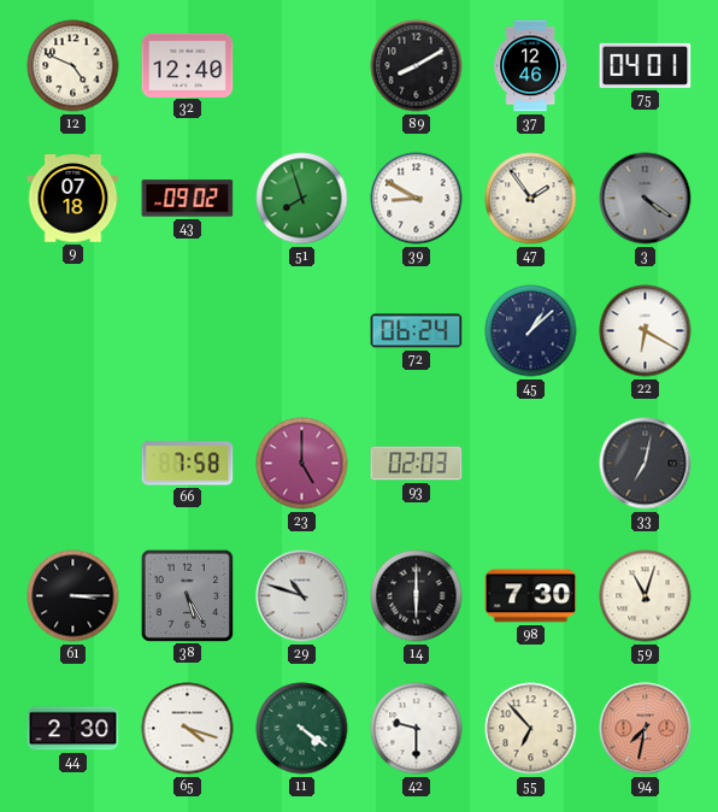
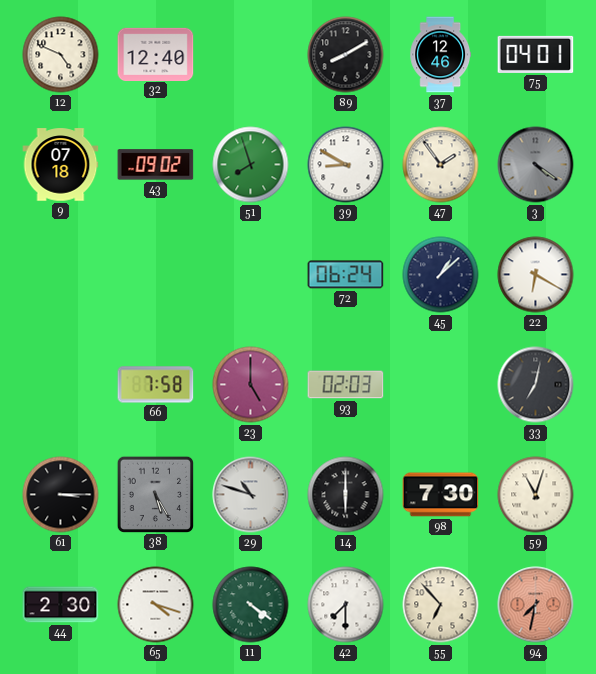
42: 9:30 -> 7:30 (346, 605)
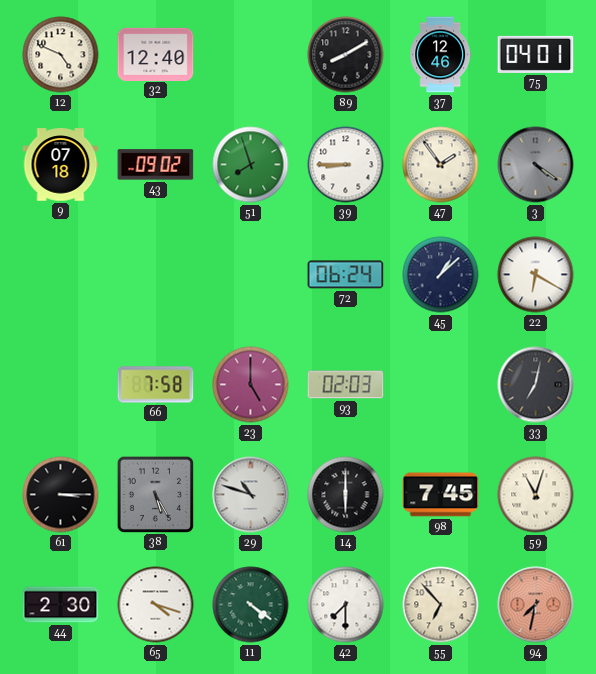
39: 8:50 -> 8:45 (346, 165)
98: 7:30 -> 7:45 (441, 495)
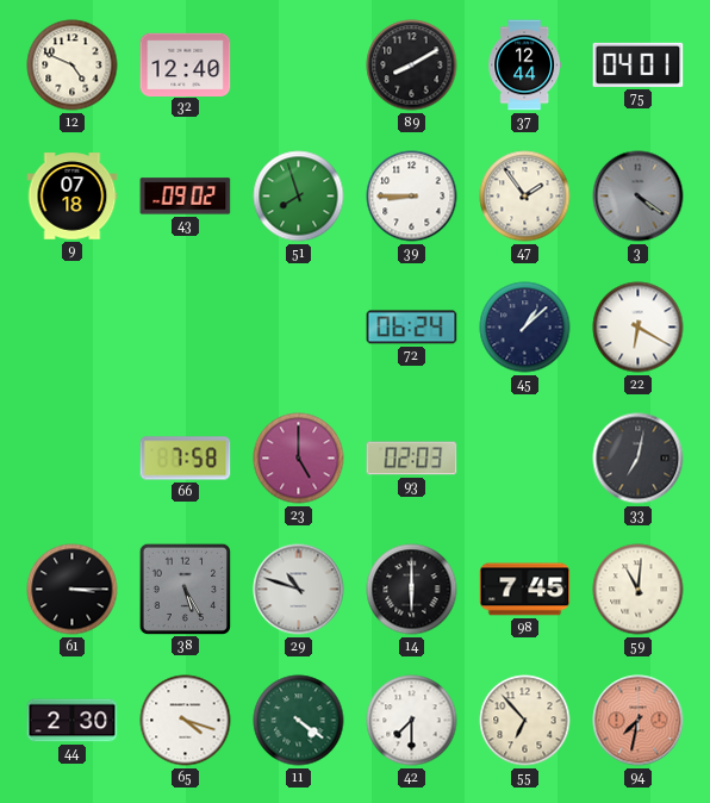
37: 12:46 -> 12:44 (524, 66)
59: 11:03 -> 11:01 (639, 590)
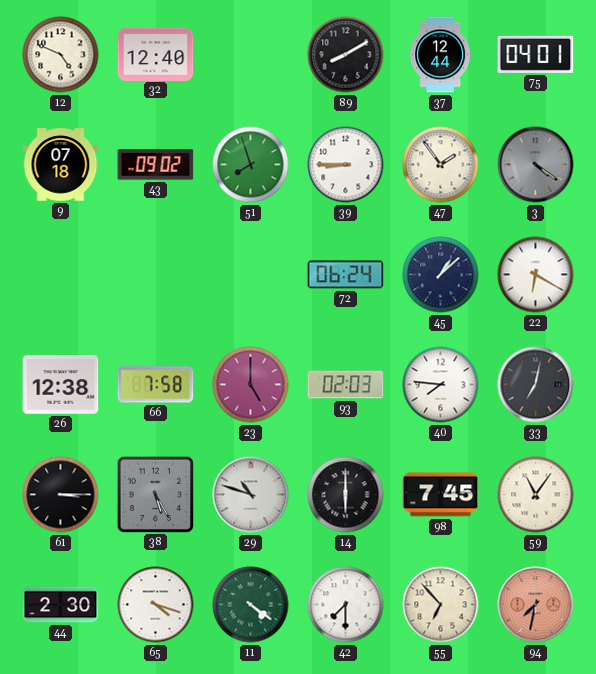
26: none -> 12:38 (61, 385)
40: none -> 7:46 (441, 385)
59: 11:01 -> 11:06 (536, 495)
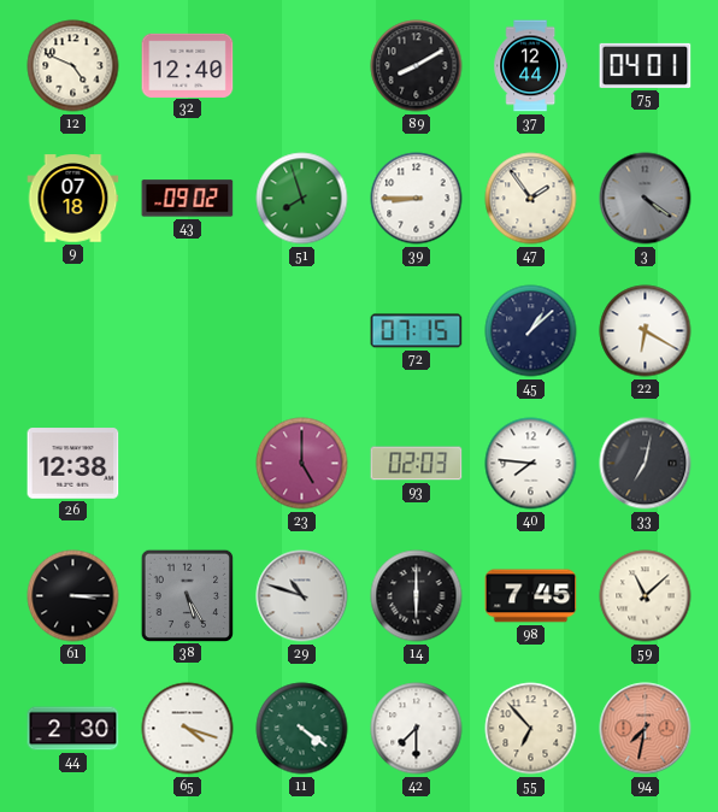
72: 06:24 -> 07:15 (417, 331)
66: 7:58 -> none (156, 385)
59: 11:06 -> 11:08 (646, 596)
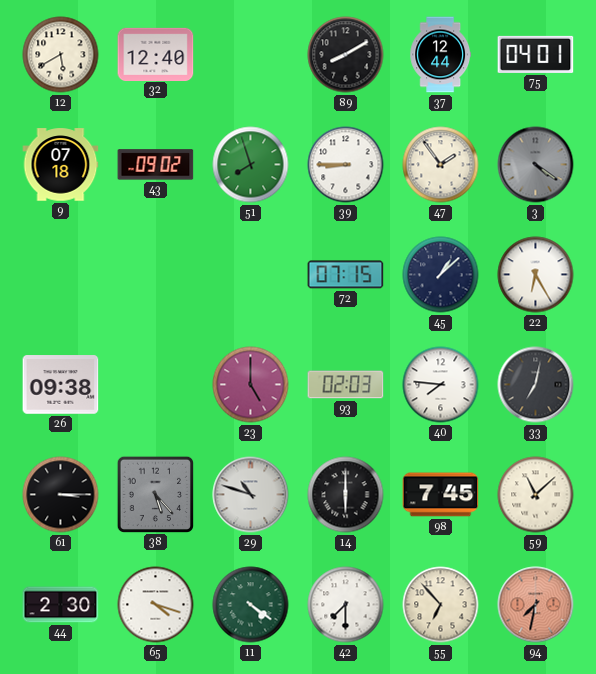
12: 4:49 -> 5:40 (61, 55)
22: 6:20 -> 6:25 (536, 275)
26: 12:38 -> 09:38 (61, 385)
38: 5:25 -> 5:23 (155, 494)
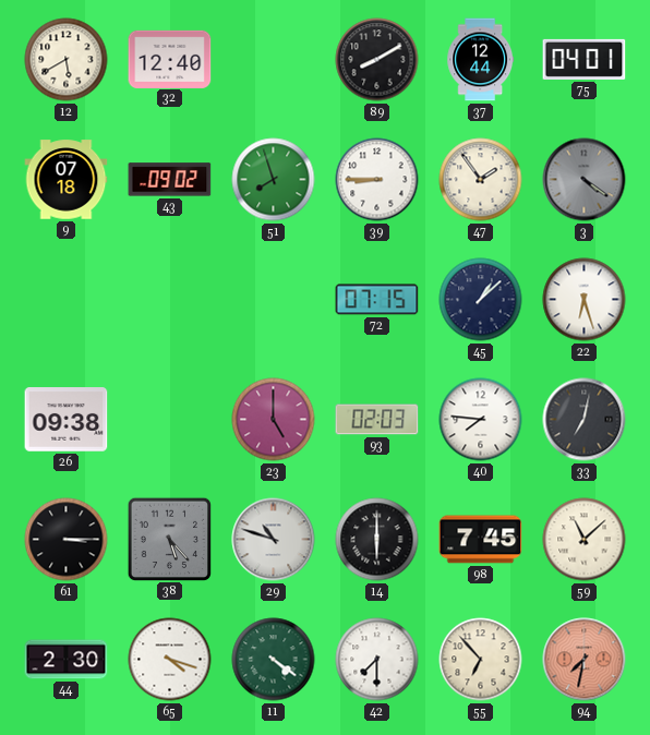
22: 6:25 -> 6:27 (585, 300)
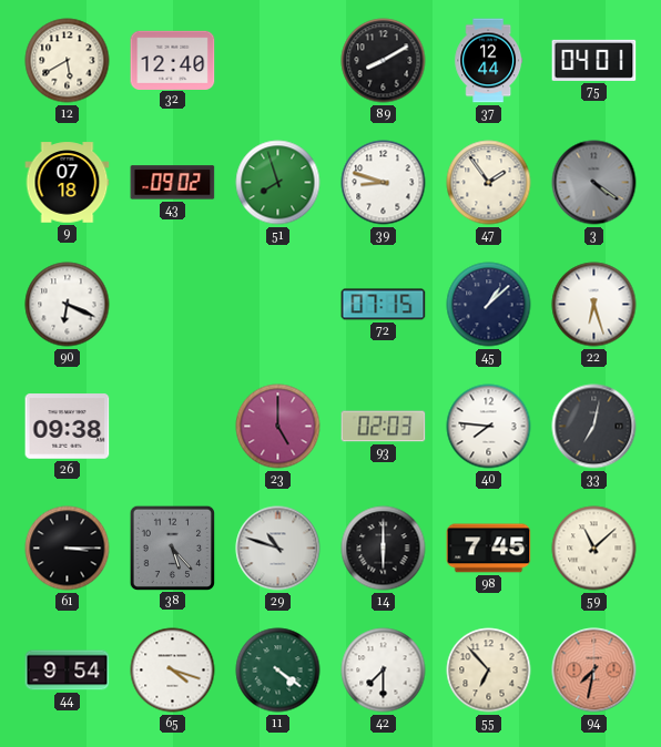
39: 8:45 -> 8:48 (384, 183)
90: none -> 6:19 (68, 305)
44: 2:30 -> 9:54 (68, 671)
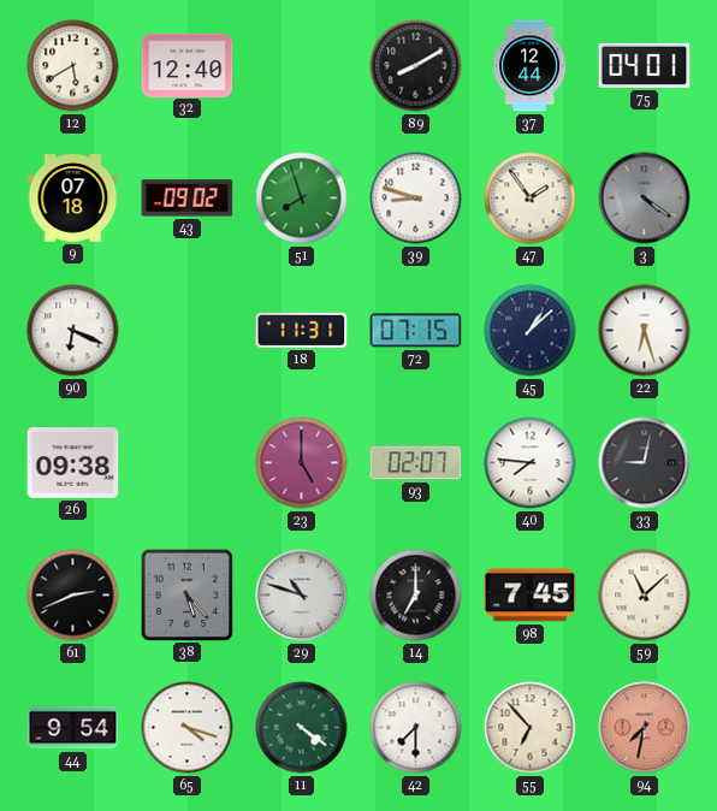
18: none -> 11:31 (302, 330)
93: 02:03 -> 02:07 (416, 463)
33: 7:02 -> 9:02 (645, 463)
61: 3:15 -> 2:41 (73, 596)
14: 6:00 -> 7:00 (416, 596)
